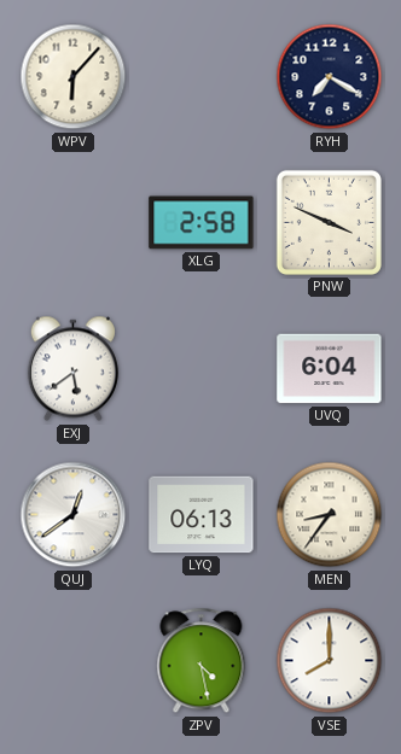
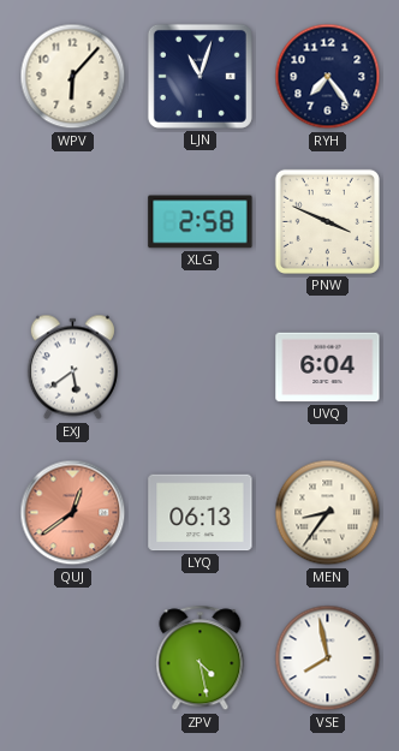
LJN: none -> 11:03 (199, 76)
RYH: 7:20 -> 7:24 (328, 77)
QUJ dial: white -> salmon (73, 513)
VSE: 8:00 -> 7:58 (328, 658)
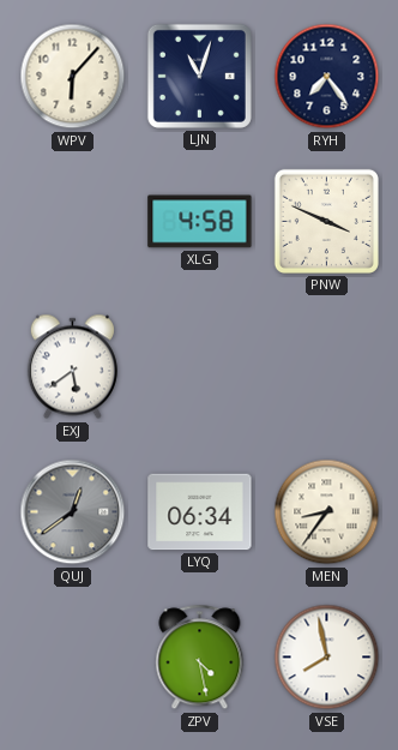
XLG: 2:58 -> 4:58 (200, 222)
UVQ: 6:04 -> none (328, 368)
QUJ dial: salmon -> grey (73, 512)
LYQ: 06:13 -> 06:34 (200, 512)
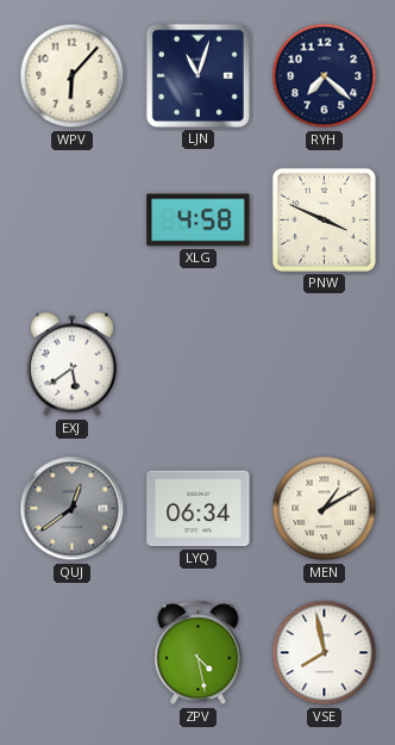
RYH: 7:24 -> 7:22 (325, 76)
MEN: 8:36 -> 1:10 (325, 509)
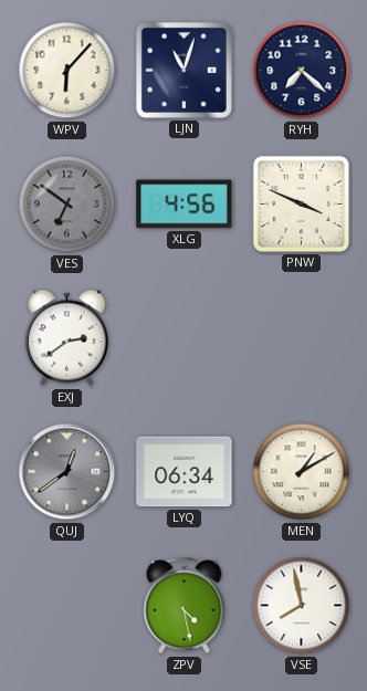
VES: none -> 6:51 (67, 205)
XLG: 4:58 -> 4:56 (185, 205)
EXJ: 5:39 -> 2:39 (66, 338)
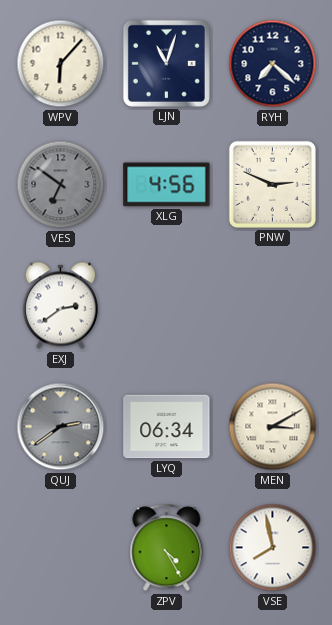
PNW: 3:49 -> 2:49 (272, 184)
QUJ: 12:39 -> 2:39 (61, 427)
MEN: 1:10 -> 3:10 (273, 427)
ZPV: 4:28 -> 4:25 (167, 548)
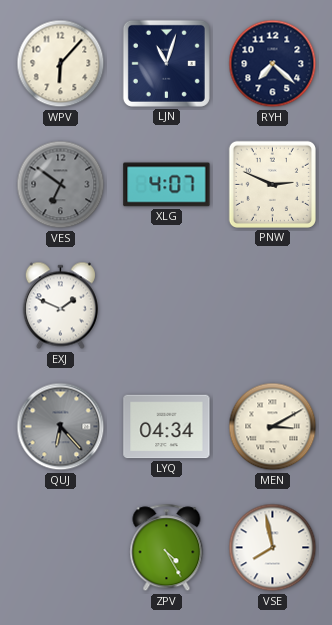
XLG: 4:56 -> 4:07 (167, 185)
EXJ: 2:39 -> 1:49 (60, 306)
QUJ: 2:39 -> 6:23 (61, 427)
LYQ: 06:34 -> 04:34 (167, 427)
